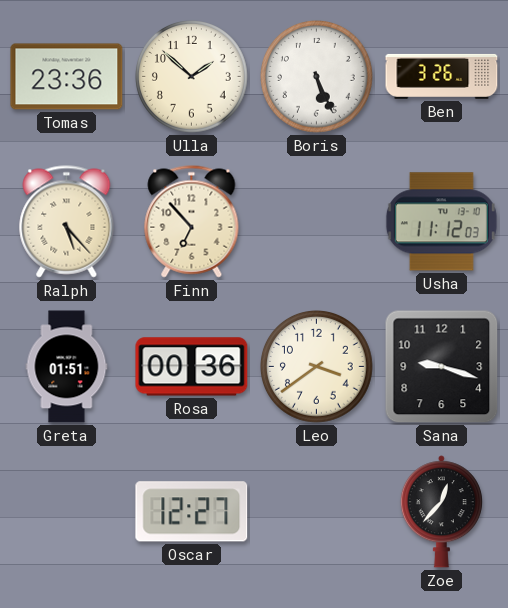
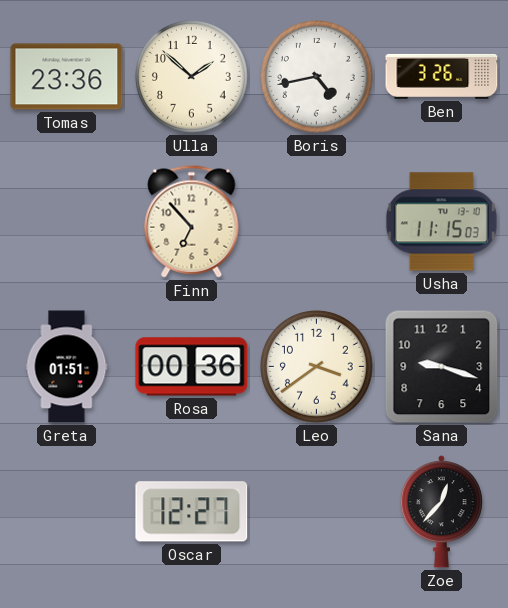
Boris: 5:26 -> 4:43 (317, 77)
Ralph: 5:23 -> none (67, 222)
Usha: 11:12 -> 11:15 (441, 222)
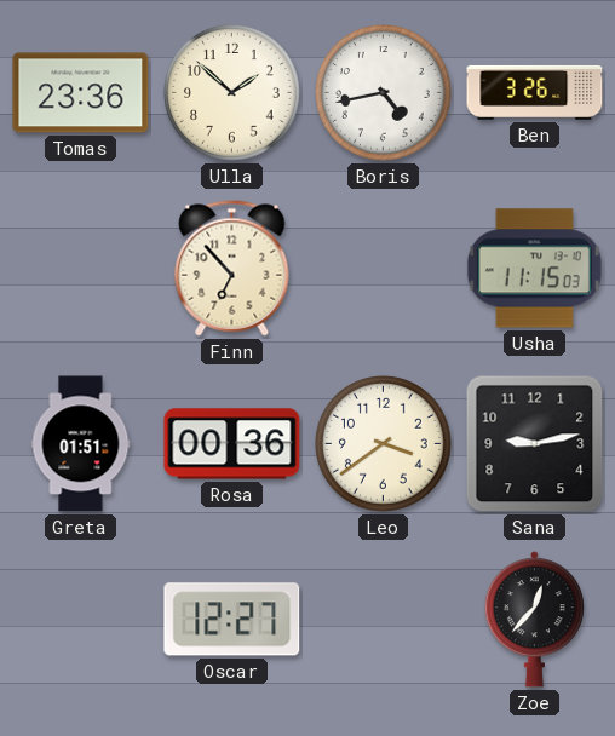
Sana: 9:18 -> 9:13 (535, 444)
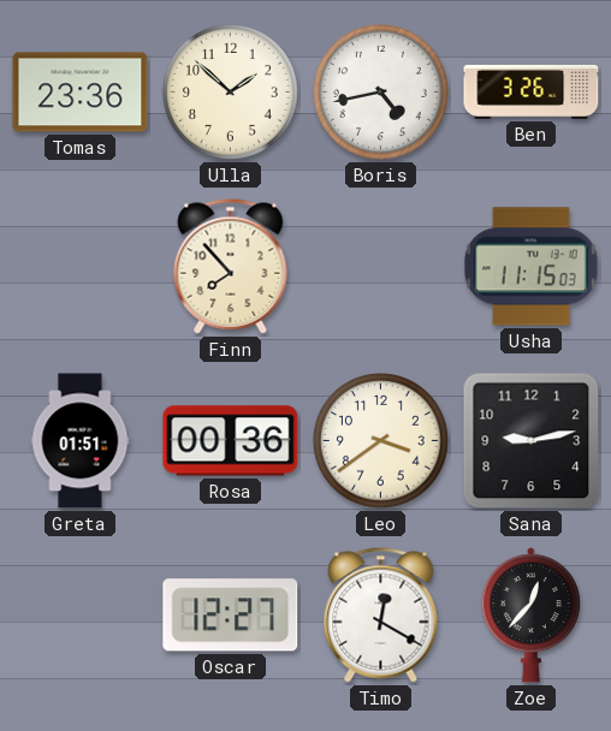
Finn: 6:53 -> 7:53 (231, 267)
Timo: none -> 12:20 (381, 616)
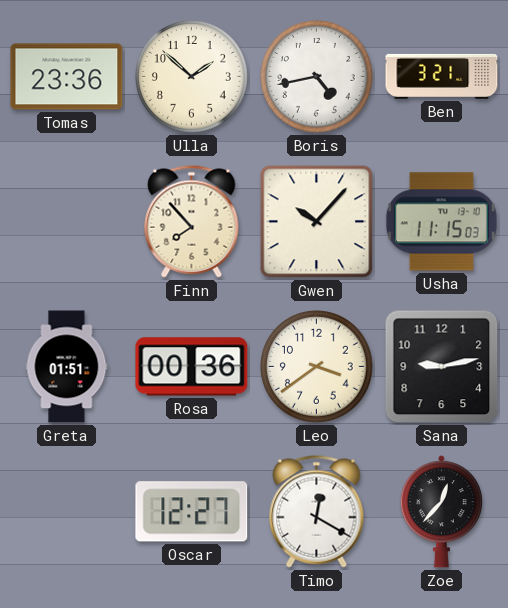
Ben: 3:26 -> 3:21 (442, 76)
Gwen: none -> 10:07 (317, 222)
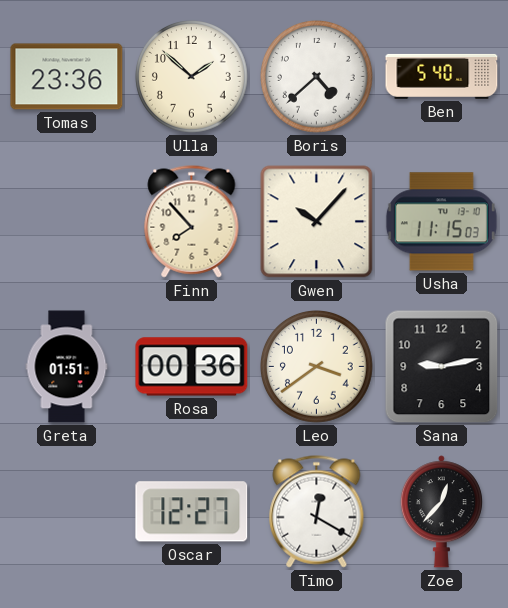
Boris: 4:43 -> 4:38 (317, 77)
Ben: 3:21 -> 5:40 (442, 76)
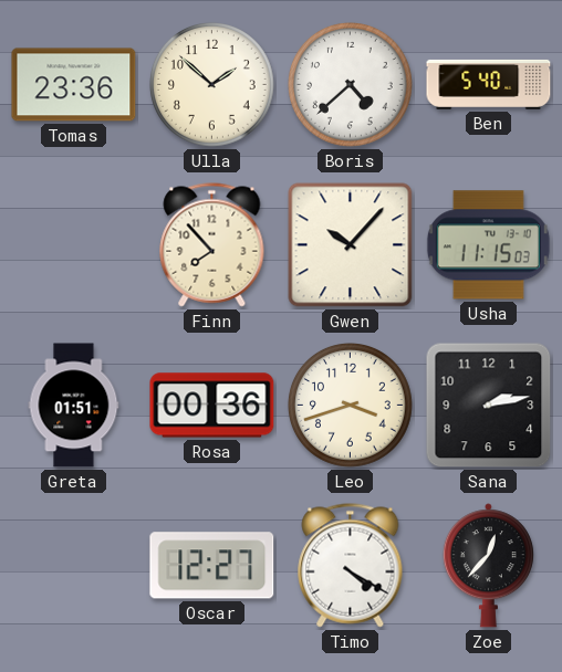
Leo: 3:39 -> 3:42 (351, 406)
Sana: 9:13 -> 2:13 (489, 406)
Timo: 12:20 -> 4:20 (351, 566)
